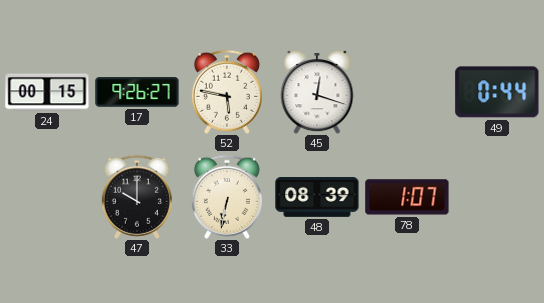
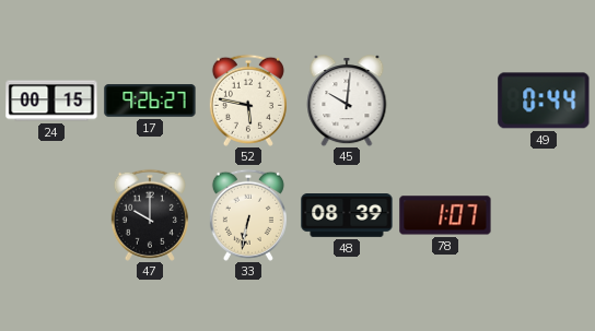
45: 12:18 -> 10:01 (347, 101)
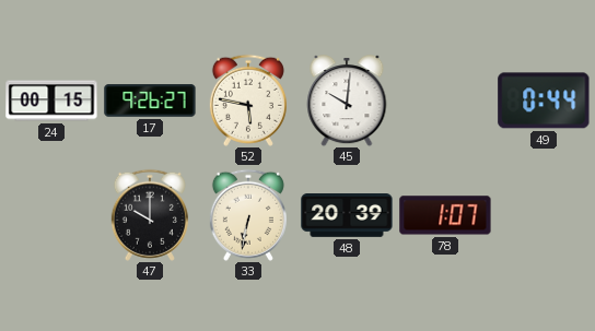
48: 08:39 -> 20:39 (347, 216)
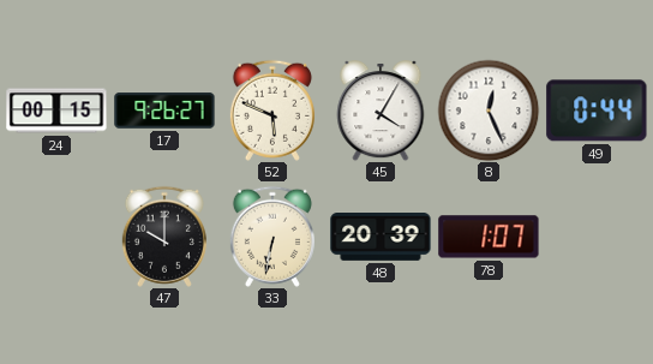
52: 5:47 -> 5:49 (272, 111)
45: 10:01 -> 4:05 (381, 111)
8: none -> 12:26 (489, 111)
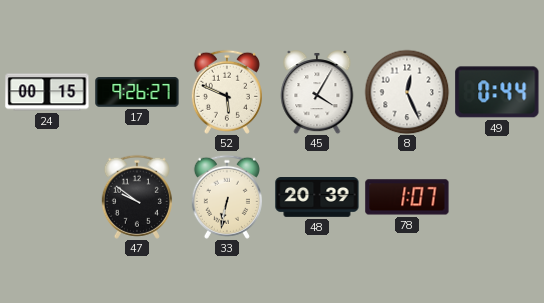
47: 10:00 -> 9:51 (137, 197)
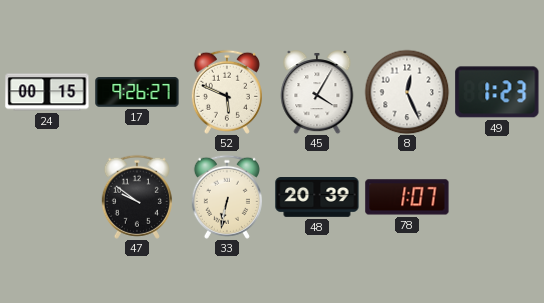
49: 0:44 -> 1:23 (497, 92)
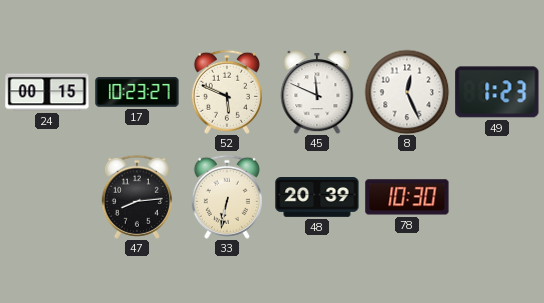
17: 9:26 -> 10:23 (137, 92)
45: 4:05 -> 11:49 (317, 92)
47: 9:51 -> 8:14 (137, 197)
78: 1:07 -> 10:30 (407, 197)
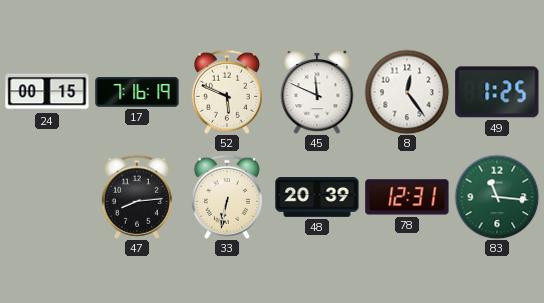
17: 10:23 -> 7:16 (137, 92)
8: 12:26 -> 12:24 (407, 92)
49: 1:23 -> 1:25 (497, 92)
78: 10:30 -> 12:31 (407, 197)
83: none -> 11:16 (497, 197)
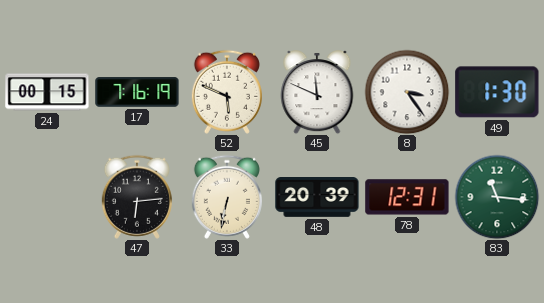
8: 12:24 -> 3:24 (407, 92)
49: 1:25 -> 1:30 (497, 92)
47: 8:14 -> 6:14 (137, 197)
